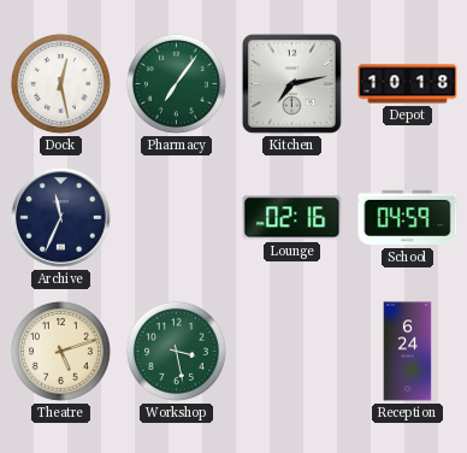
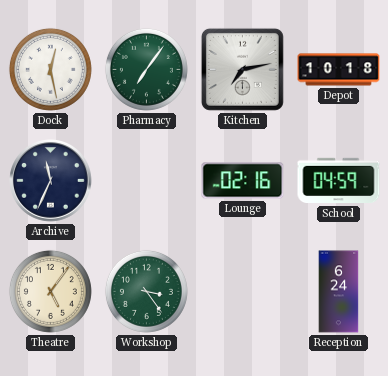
Theatre: 5:12 -> 5:06 (50, 291)
Workshop: 3:28 -> 3:24 (146, 291)
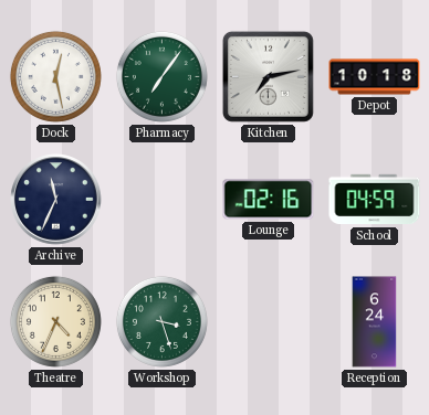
Theatre: 5:06 -> 4:34 (55, 321)
Workshop: 3:24 -> 3:27 (161, 321)
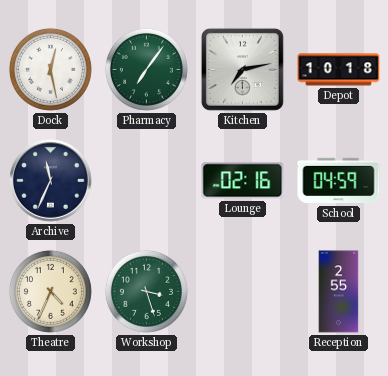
Reception: 6:24 -> 2:55 (339, 292)
